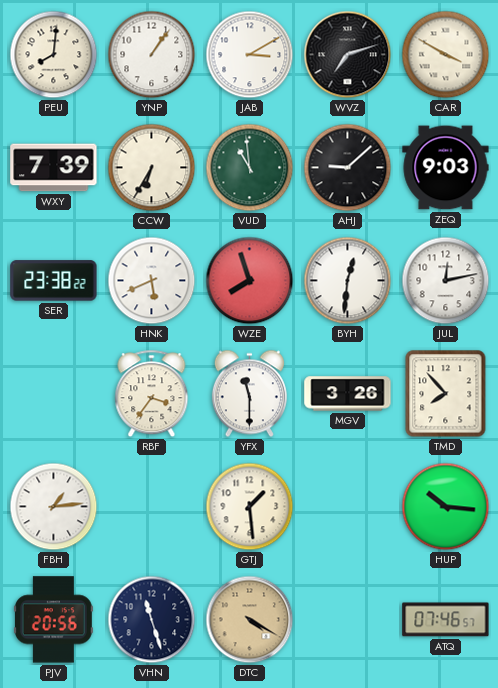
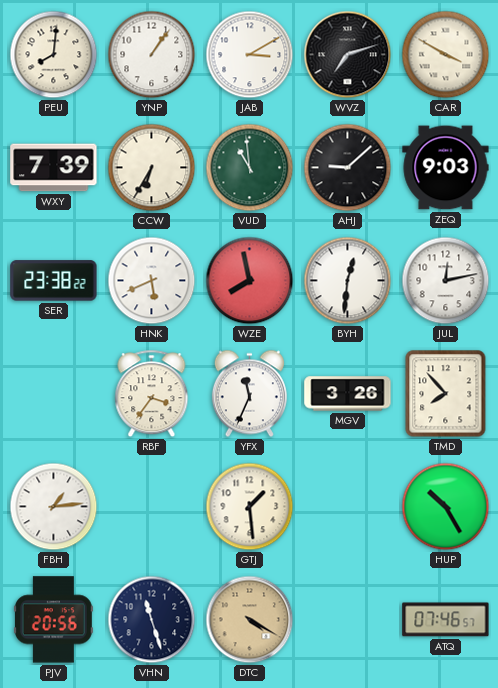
WZE: 7:57 -> 7:58 (250, 281)
YFX: 11:30 -> 11:34 (249, 394)
HUP: 10:16 -> 10:25 (446, 507)
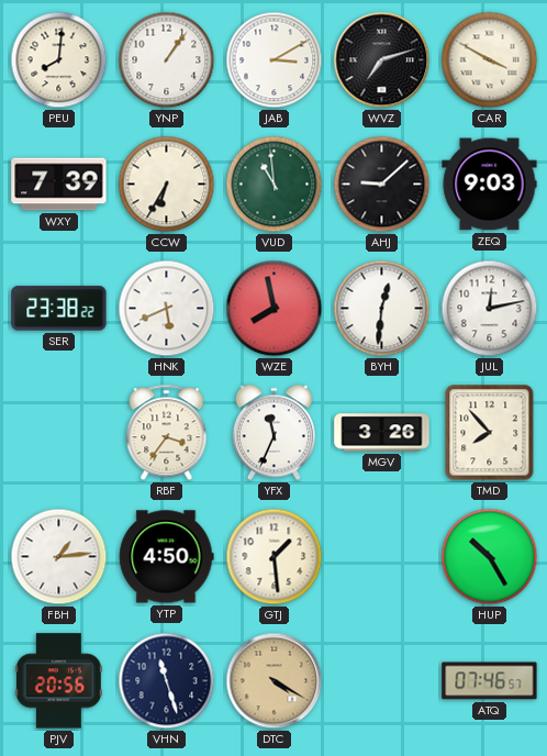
YTP: none -> 4:50 (167, 557)
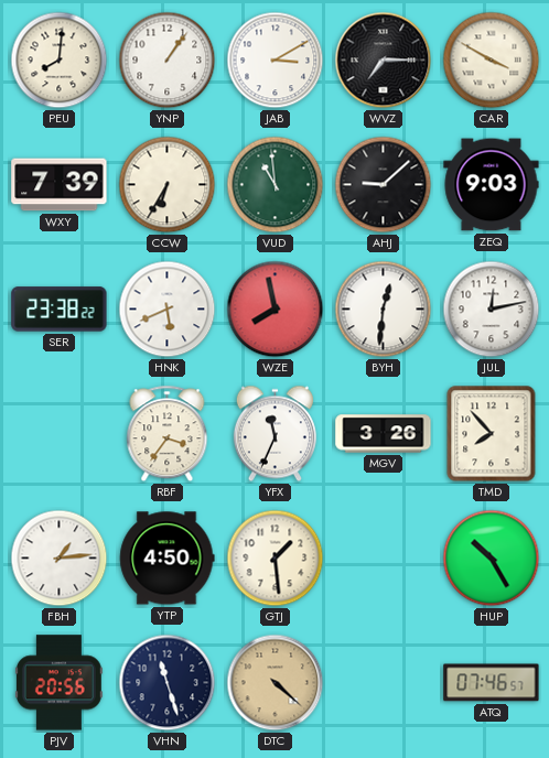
WVZ: 7:12 -> 7:15 (384, 61)
DTC: 4:20 -> 4:22 (276, 683)
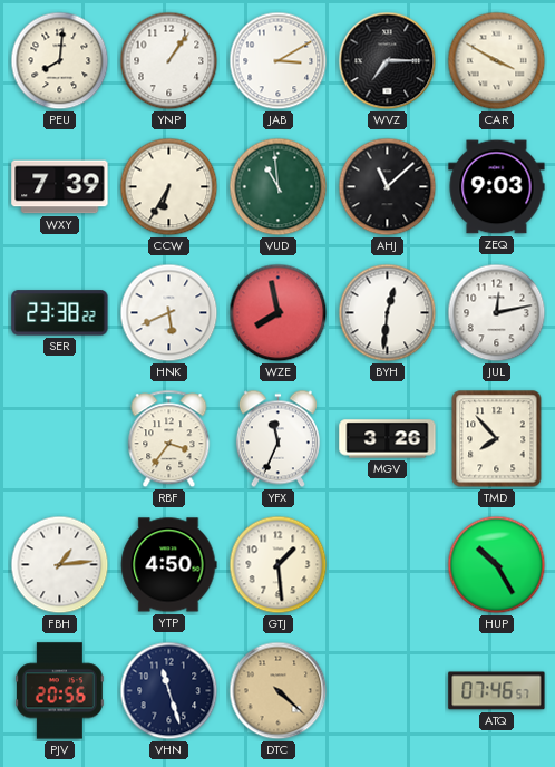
AHJ: 9:08 -> 11:08 (388, 187)
